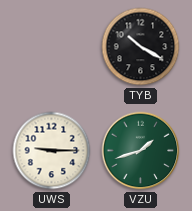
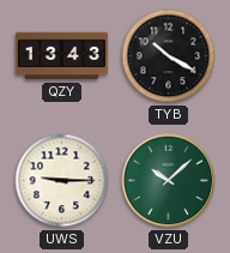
QZY: none -> 13:43 (61, 56)
VZU: 1:42 -> 10:08 (169, 181)
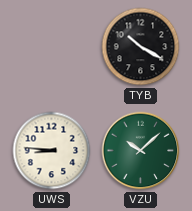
QZY: 13:43 -> none (61, 56)
UWS: 9:15 -> 8:46 (52, 151)
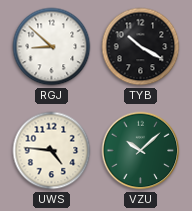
RGJ: none -> 8:52 (52, 47)
UWS: 8:46 -> 4:46 (52, 151)
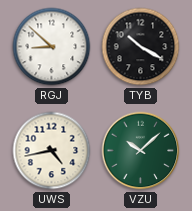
UWS: 4:46 -> 4:43 (52, 151)
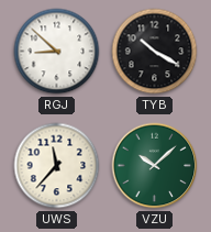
UWS: 4:43 -> 11:37 (57, 166)
